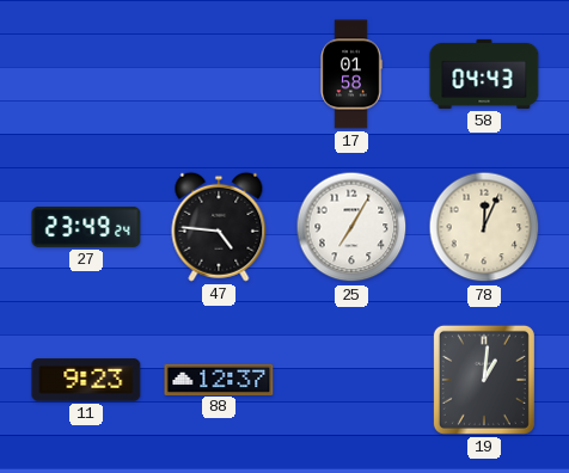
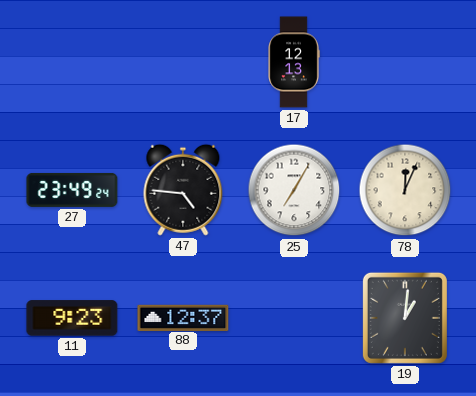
17: 01:58 -> 12:13 (294, 62)
58: 04:43 -> none (484, 74)
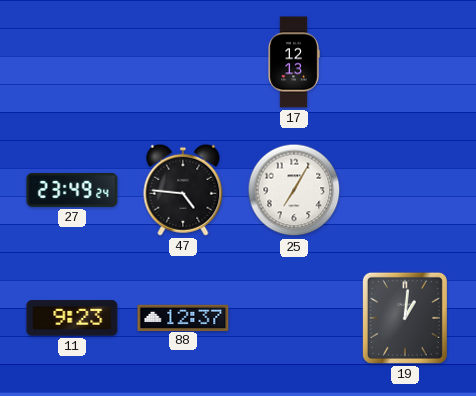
78: 12:04 -> none (405, 190)
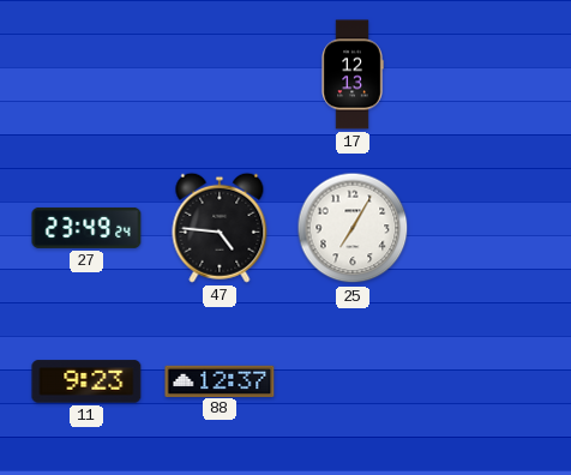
19: 1:01 -> none (405, 318)
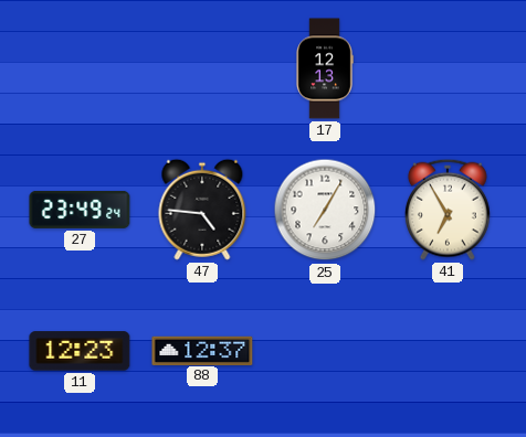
41: none -> 6:55 (449, 210)
11: 9:23 -> 12:23 (80, 351)
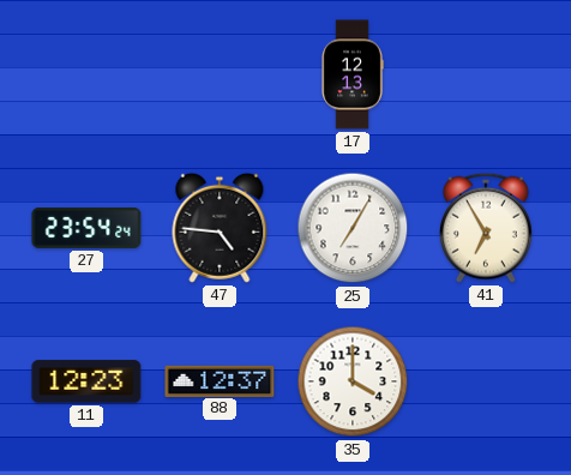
27: 23:49 -> 23:54 (86, 228)
35: none -> 4:00 (353, 381)
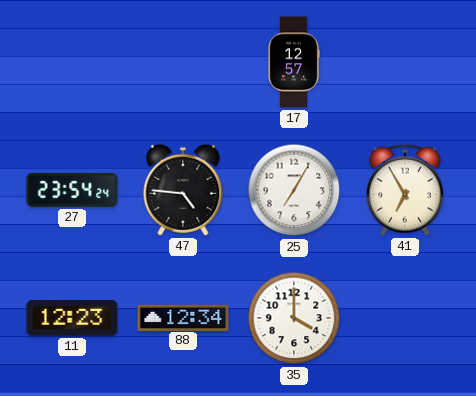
17: 12:13 -> 12:57 (294, 62)
88: 12:37 -> 12:34 (183, 317)
